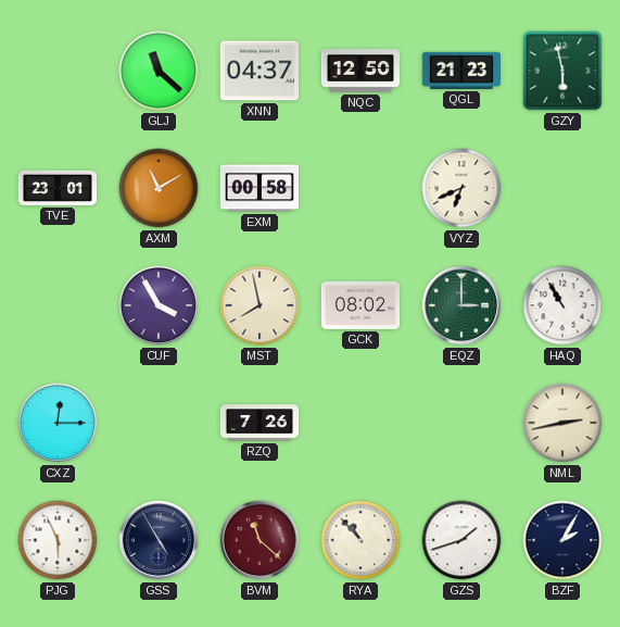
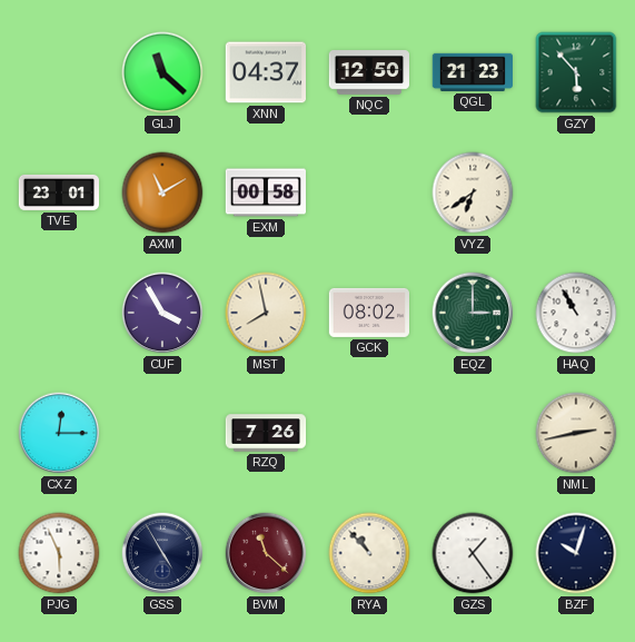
GZY: 5:58 -> 5:53 (576, 72)
VYZ: 6:41 -> 6:39 (473, 192)
GZS: 1:42 -> 1:24 (473, 553)
BZF: 2:05 -> 10:03 (576, 553)
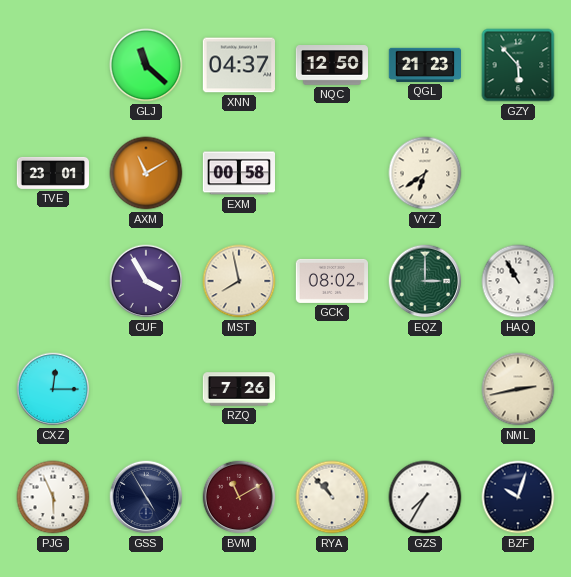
BVM: 11:22 -> 11:10 (239, 497)
GZS: 1:24 -> 7:35 (425, 497)
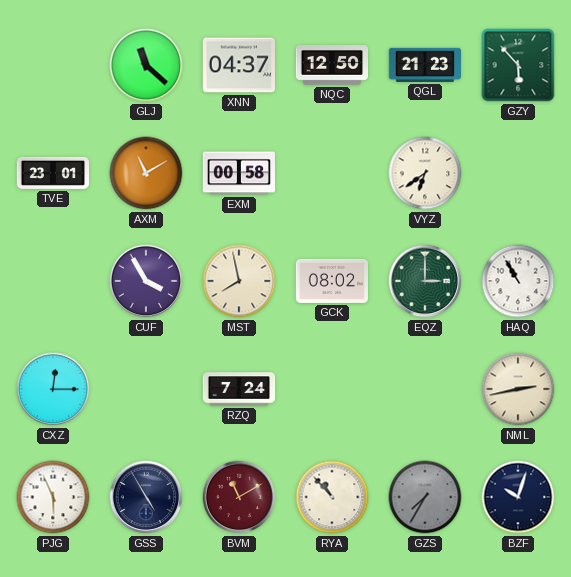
RZQ: 7:26 -> 7:24 (239, 389)
GZS dial: white -> grey (425, 497)
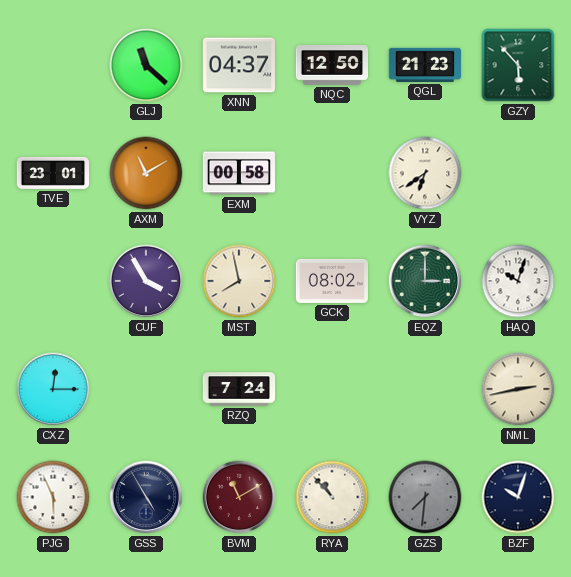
HAQ: 10:55 -> 10:03 (518, 281)
GZS: 7:35 -> 7:31 (425, 497)
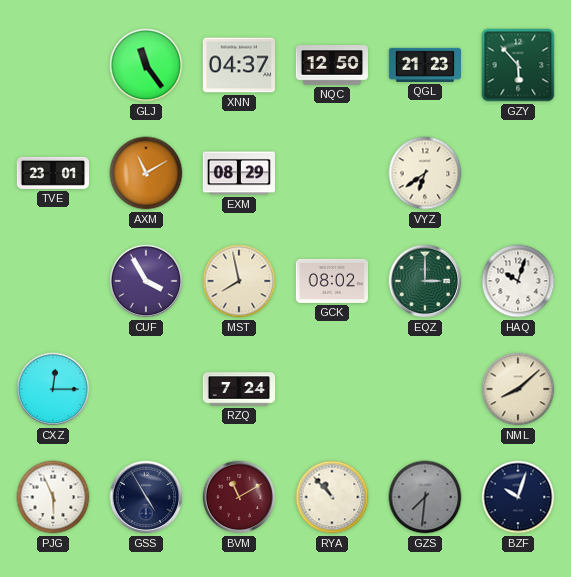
GLJ: 11:22 -> 11:24 (146, 65)
EXM: 00:58 -> 08:29 (238, 173)
NML: 2:43 -> 8:08 (518, 389)
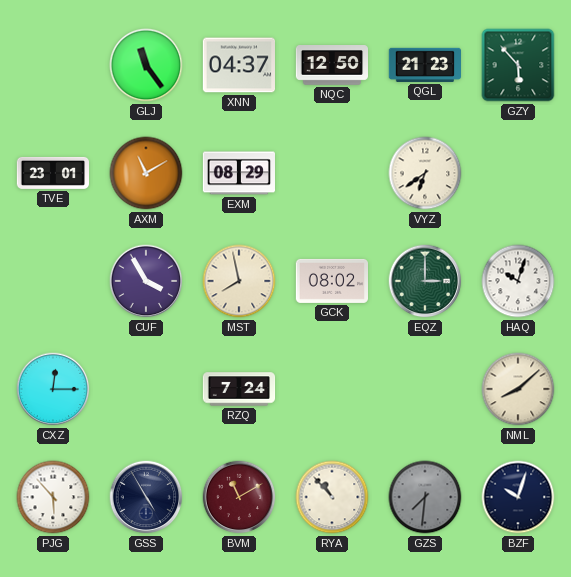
PJG: 5:56 -> 5:53 (53, 497)
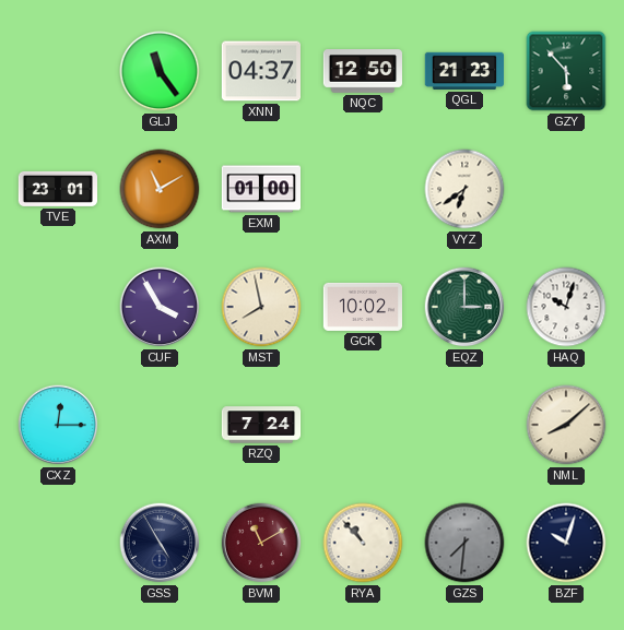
EXM: 08:29 -> 01:00 (260, 189)
GCK: 08:02 -> 10:02 (362, 307)
PJG: 5:53 -> none (53, 497)
